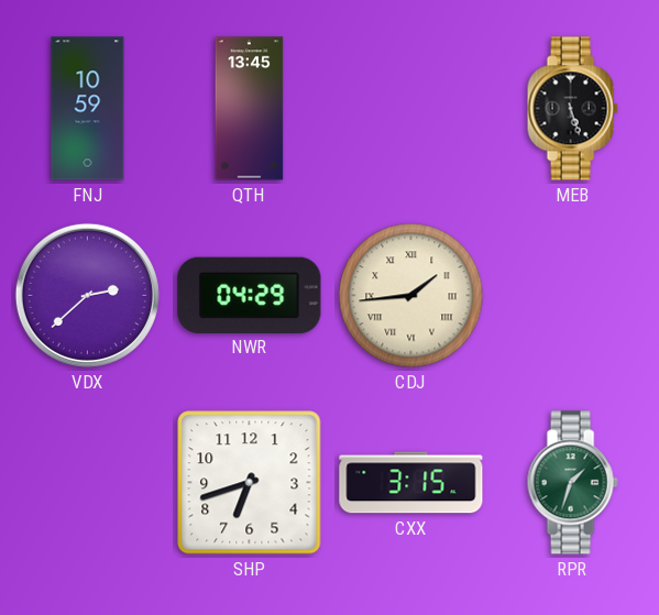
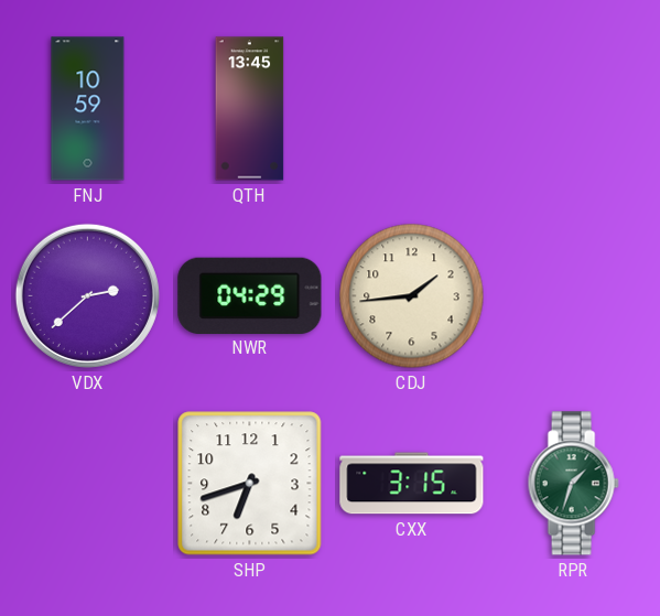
MEB: 5:27 -> none (572, 109)
CDJ numerals: Roman -> Arabic (412, 296)
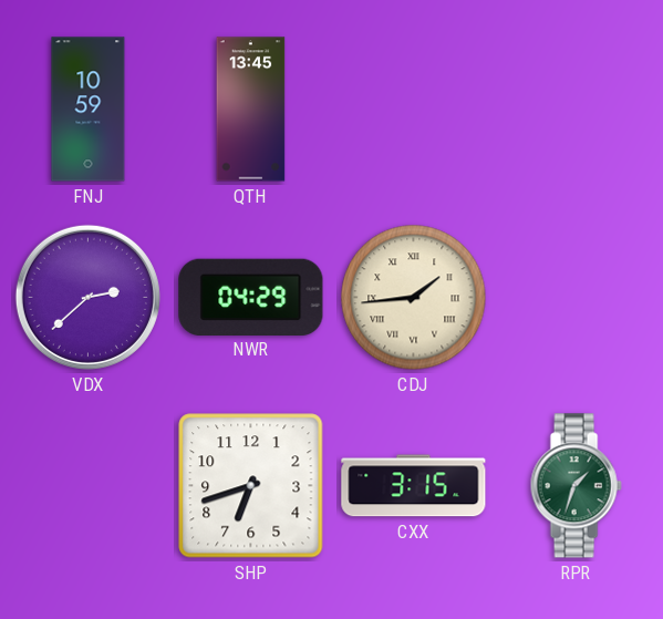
CDJ numerals: Arabic -> Roman (414, 298)
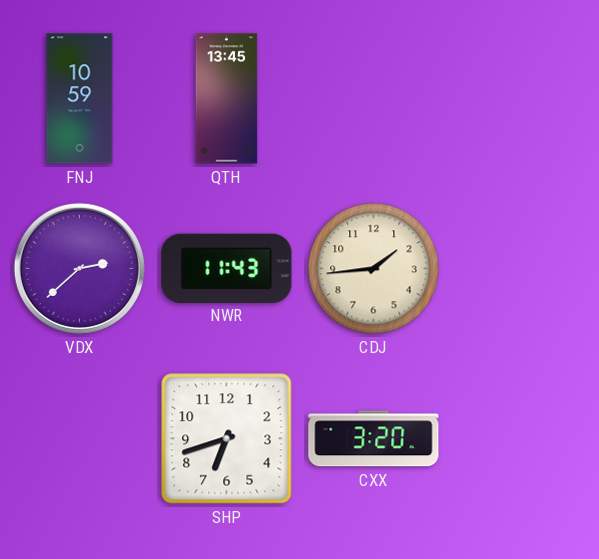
NWR: 04:29 -> 11:43 (227, 268)
CDJ numerals: Roman -> Arabic (374, 269)
CXX: 3:15 -> 3:20 (374, 439)
RPR: 1:33 -> none (576, 486)
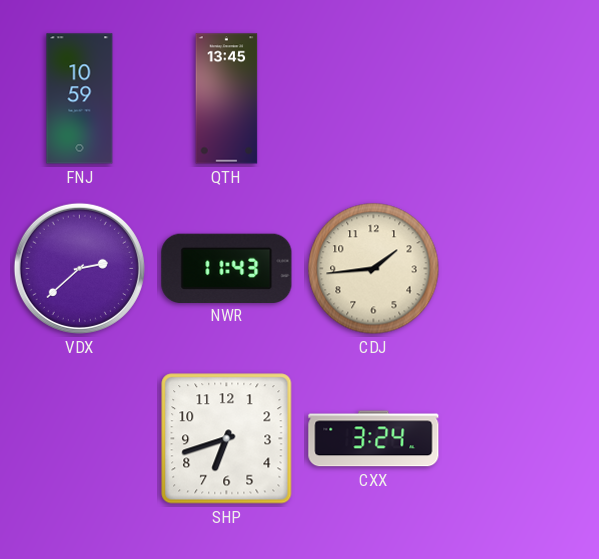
CXX: 3:20 -> 3:24 (374, 439)
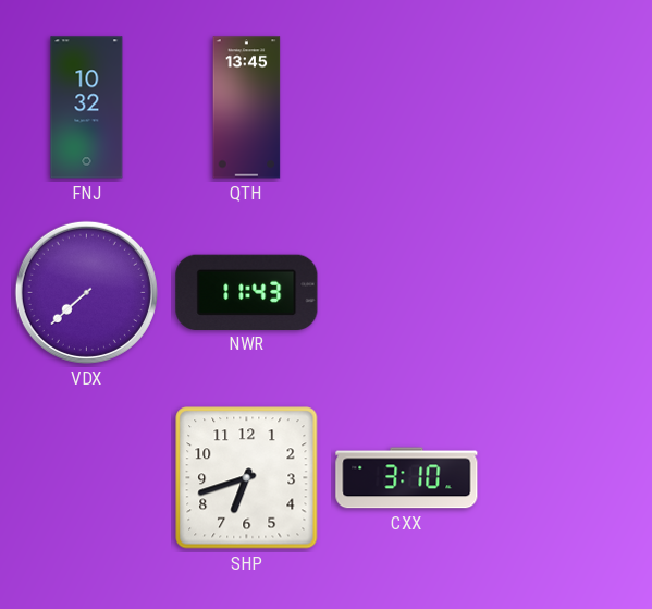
FNJ: 10:59 -> 10:32 (87, 108)
VDX: 2:38 -> 7:38 (86, 292)
CDJ: 1:44 -> none (374, 269)
CXX: 3:24 -> 3:10 (407, 478)
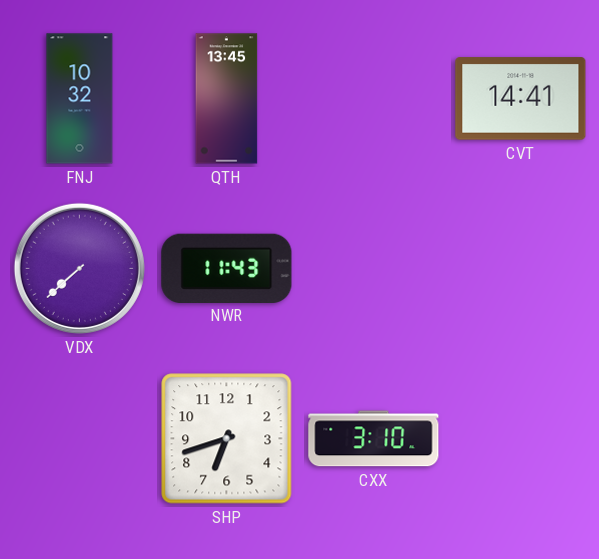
CVT: none -> 14:41 (521, 99)
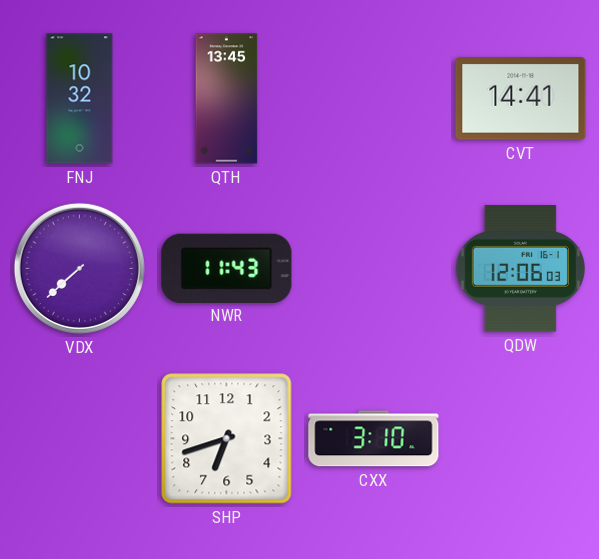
QDW: none -> 12:06 (520, 269)
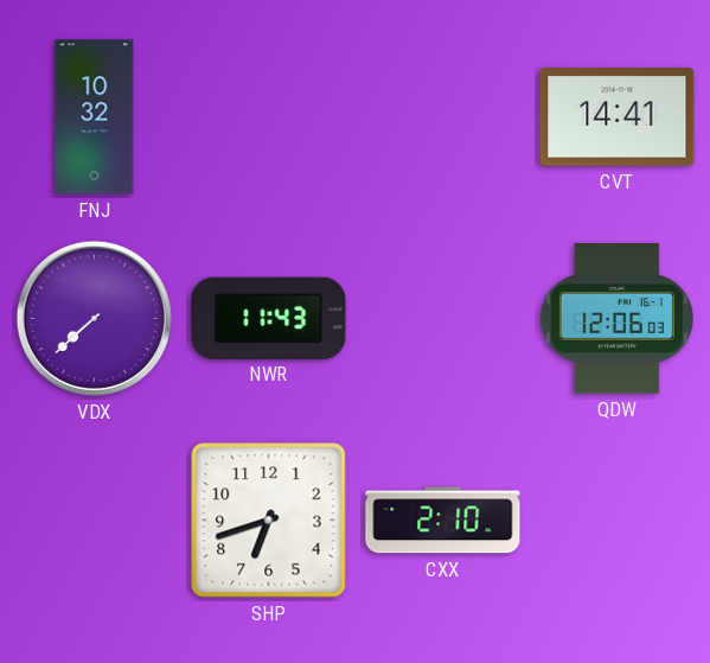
QTH: 13:45 -> none (227, 99)
CXX: 3:10 -> 2:10 (443, 521)
